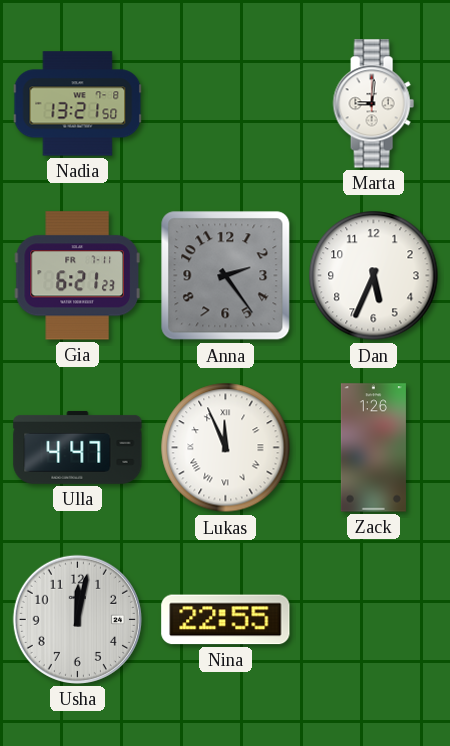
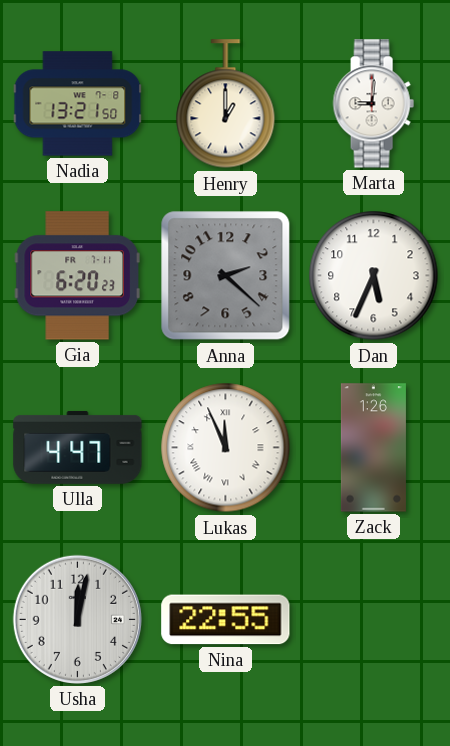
Henry: none -> 1:00 (226, 104)
Gia: 6:21 -> 6:20 (77, 276)
Anna: 2:24 -> 2:22 (226, 276)
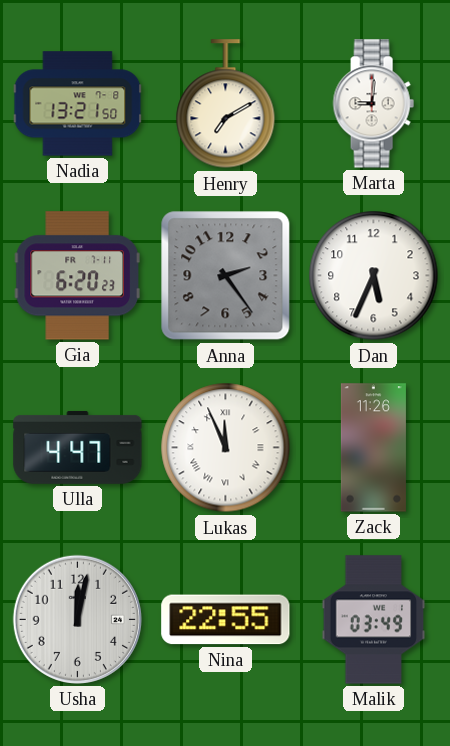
Henry: 1:00 -> 7:10 (226, 104)
Anna: 2:22 -> 2:24 (226, 276)
Zack: 1:26 -> 11:26 (373, 448)
Malik: none -> 03:49 (374, 620)
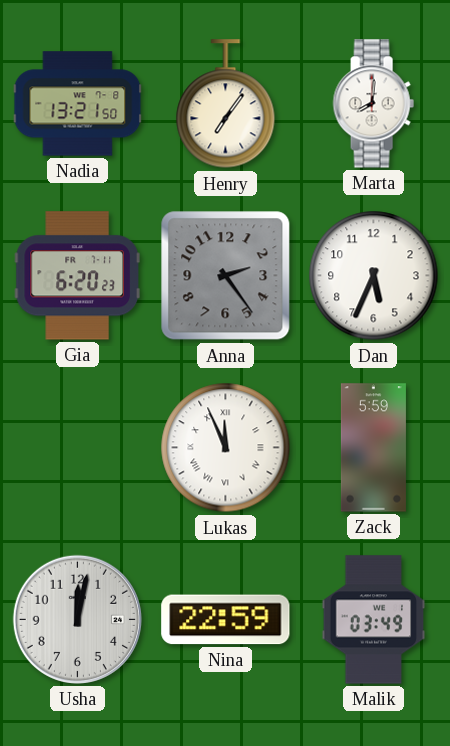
Henry: 7:10 -> 7:06 (226, 104)
Marta: 9:01 -> 8:01 (373, 104)
Ulla: 4:47 -> none (78, 447)
Zack: 11:26 -> 5:59 (373, 448)
Nina: 22:55 -> 22:59 (226, 620)
